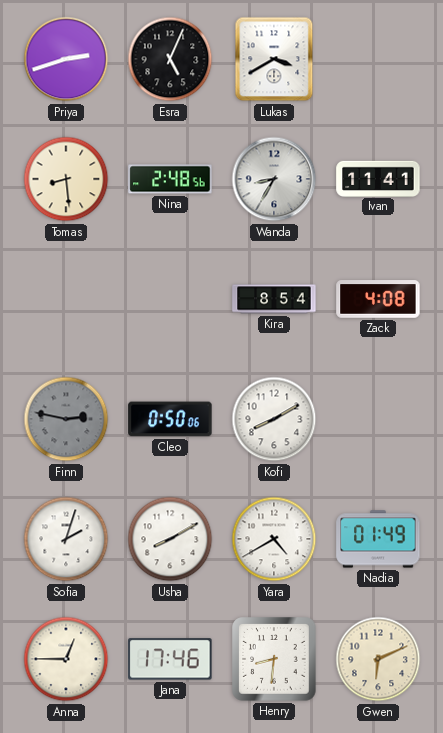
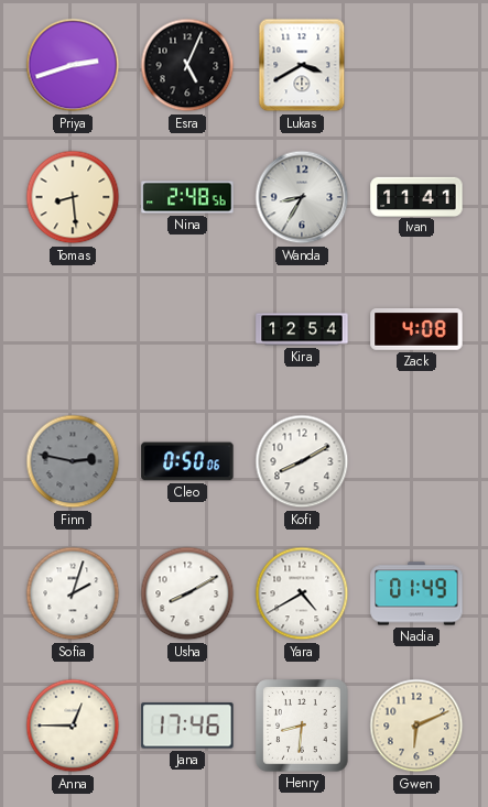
Kira: 8:54 -> 12:54 (302, 329)
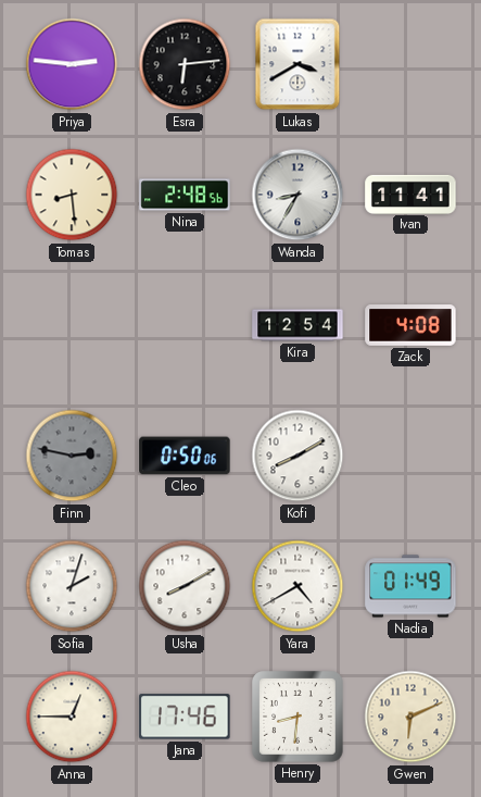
Priya: 2:42 -> 2:46 (72, 64)
Esra: 5:04 -> 6:14 (185, 64)
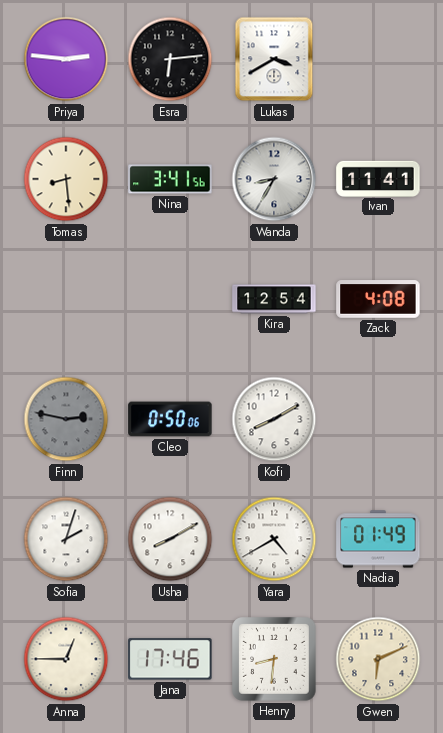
Nina: 2:48 -> 3:41 (170, 179)
